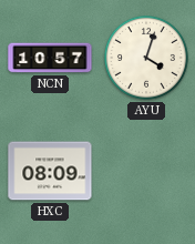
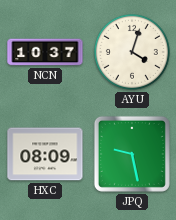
NCN: 10:57 -> 10:37 (45, 52)
JPQ: none -> 9:28 (132, 154)
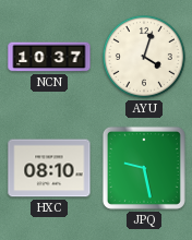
HXC: 08:09 -> 08:10 (49, 168)
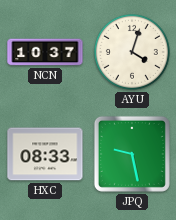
HXC: 08:10 -> 08:33 (45, 154)
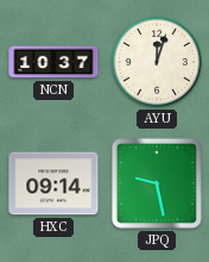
AYU: 4:03 -> 12:03 (157, 62)
HXC: 08:33 -> 09:14 (53, 183)
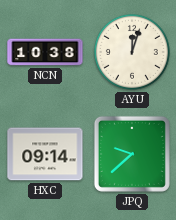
NCN: 10:37 -> 10:38 (45, 52)
JPQ: 9:28 -> 9:38 (132, 154)
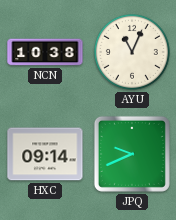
AYU: 12:03 -> 11:04 (132, 52)
JPQ: 9:38 -> 9:41 (132, 154)
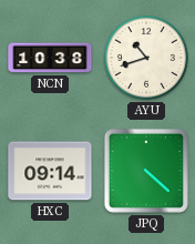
AYU: 11:04 -> 10:42 (146, 58)
JPQ: 9:41 -> 4:22 (146, 171)
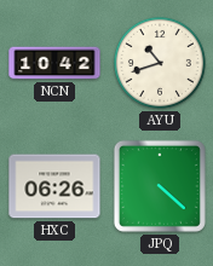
NCN: 10:38 -> 10:42 (54, 63)
HXC: 09:14 -> 06:26 (54, 186)
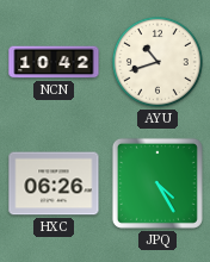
JPQ: 4:22 -> 4:25 (157, 183)
